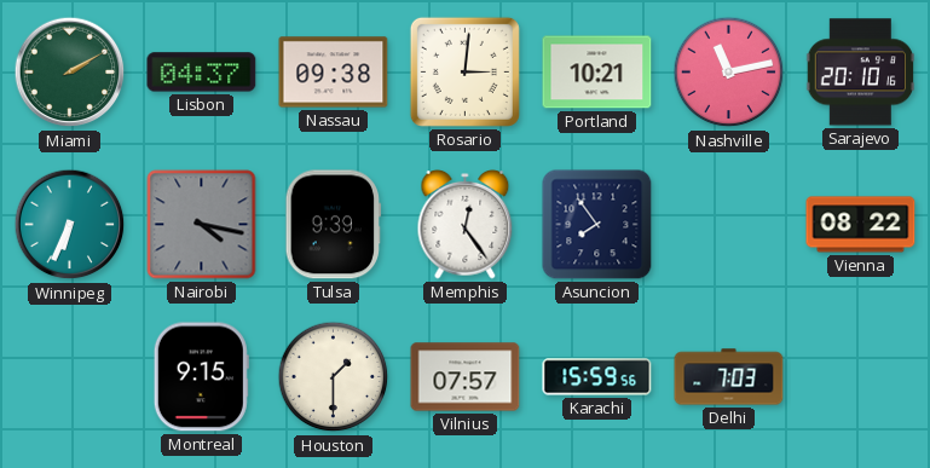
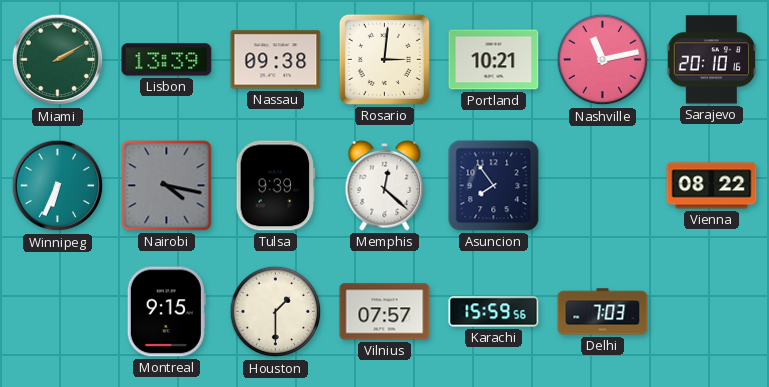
Lisbon: 04:37 -> 13:39 (167, 60)
Memphis: 12:24 -> 12:22 (385, 186)
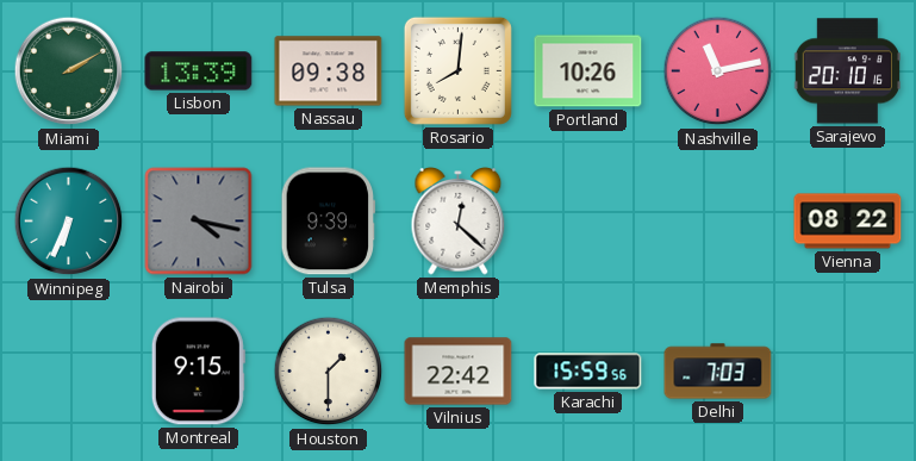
Rosario: 3:01 -> 8:01 (457, 70)
Portland: 10:21 -> 10:26 (588, 71)
Asuncion: 7:54 -> none (494, 186)
Vilnius: 07:57 -> 22:42 (459, 372)
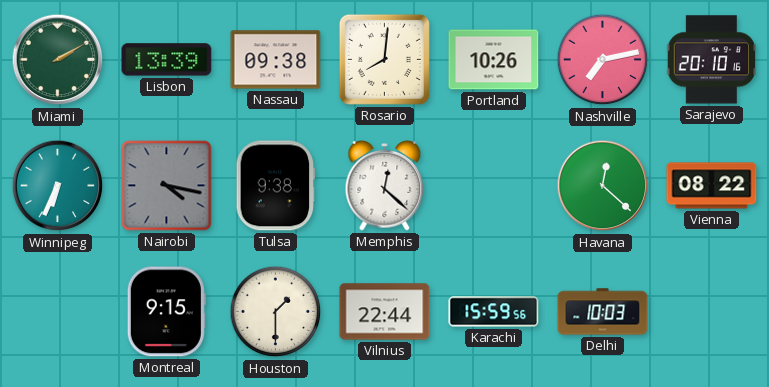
Nashville: 11:13 -> 7:13 (603, 60)
Tulsa: 9:39 -> 9:38 (276, 186)
Havana: none -> 12:22 (603, 186)
Vilnius: 22:42 -> 22:44 (385, 312)
Delhi: 7:03 -> 10:03 (603, 312)
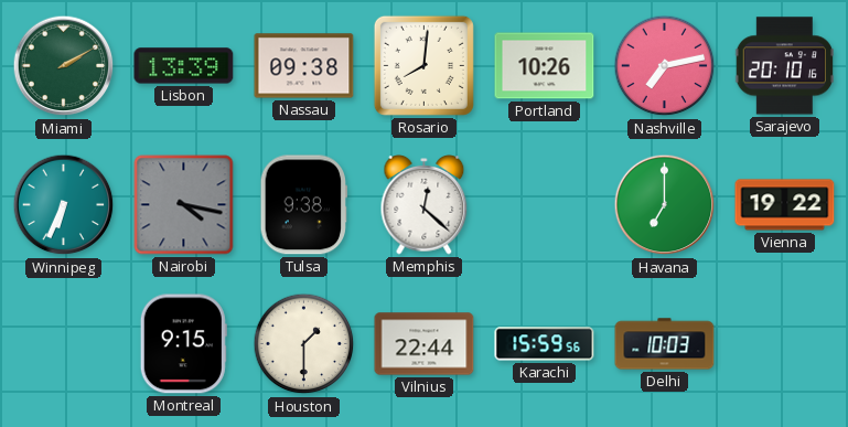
Havana: 12:22 -> 7:00 (665, 205)
Vienna: 08:22 -> 19:22 (785, 205)
